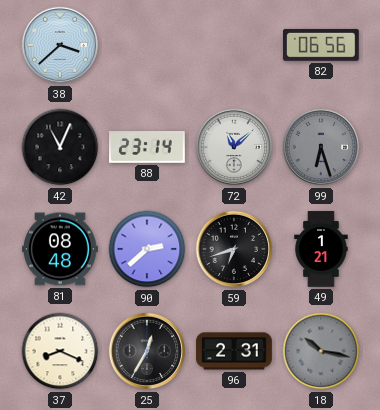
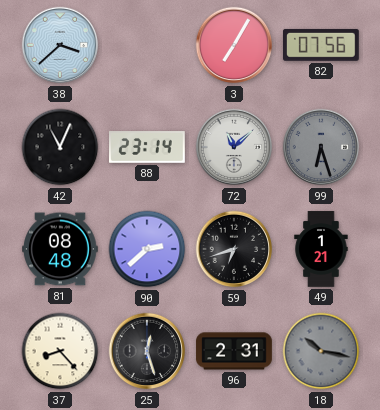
3: none -> 7:05 (234, 45)
82: 06:56 -> 07:56 (322, 45)
37: 8:19 -> 8:23 (60, 351)
25: 12:35 -> 12:27 (147, 351)
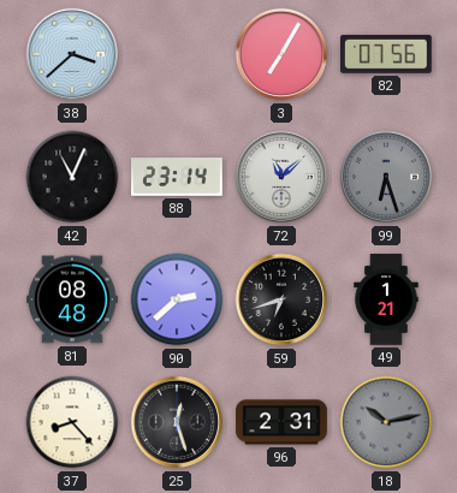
18: 10:17 -> 10:13 (386, 422)
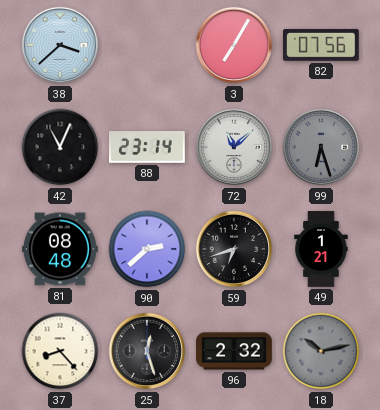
96: 2:31 -> 2:32 (234, 351)
